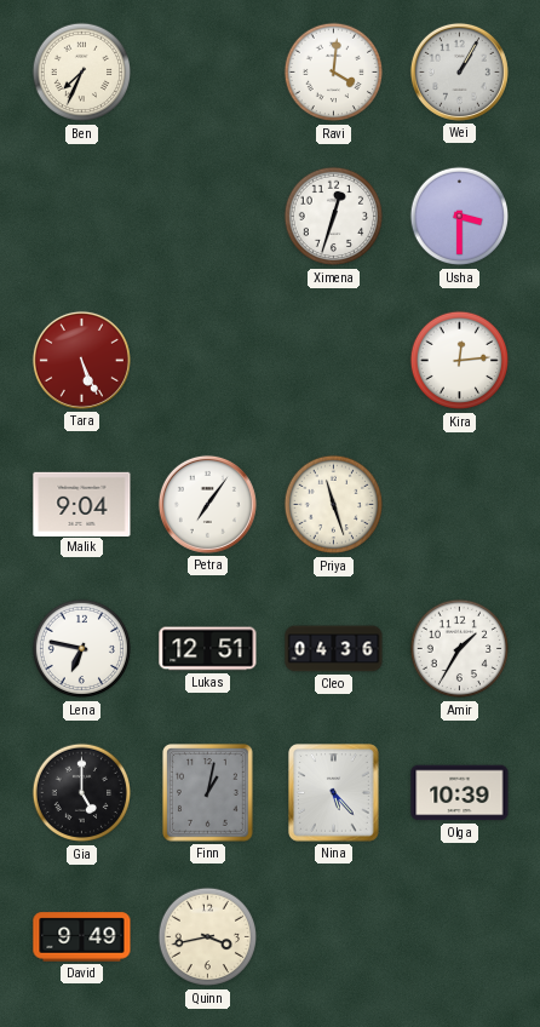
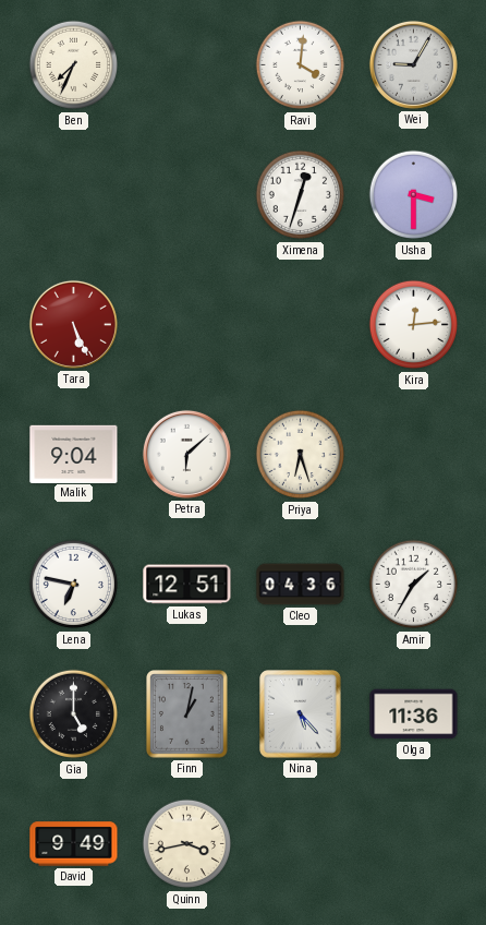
Wei: 1:05 -> 9:05 (413, 64)
Petra: 7:06 -> 6:08 (186, 454)
Priya: 11:27 -> 6:27 (301, 455)
Olga: 10:39 -> 11:36 (414, 714)
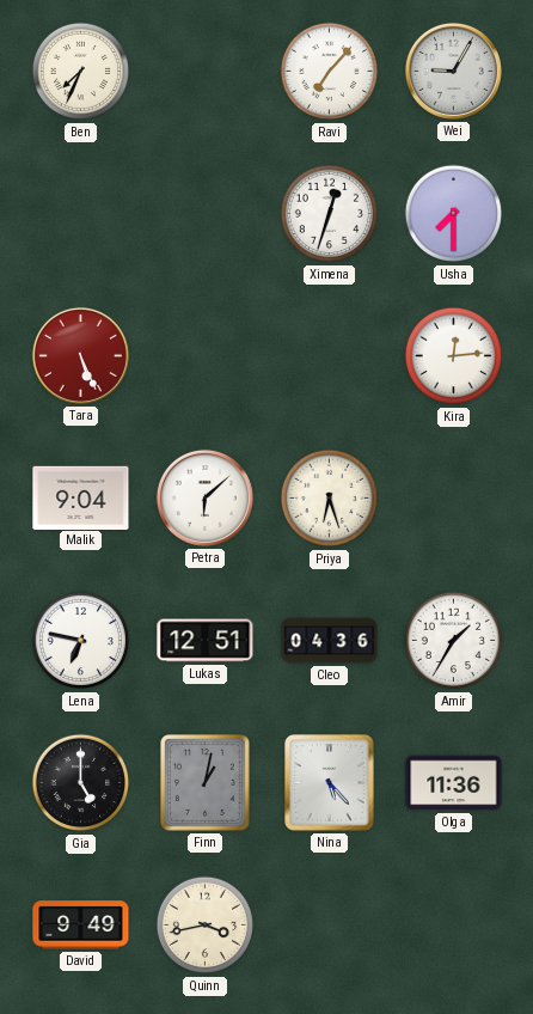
Ravi: 4:01 -> 7:07 (330, 72)
Usha: 3:30 -> 7:30 (454, 214)
